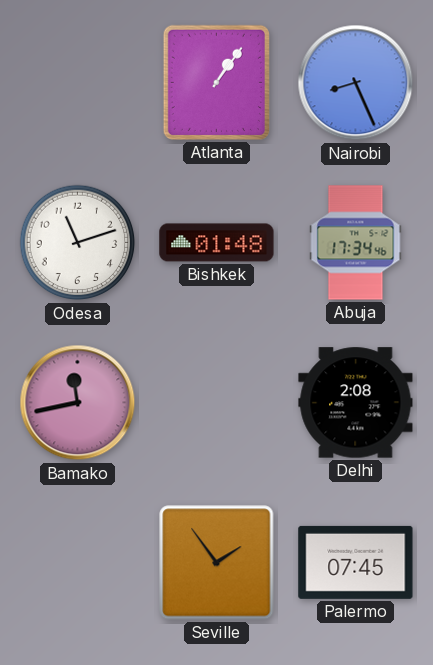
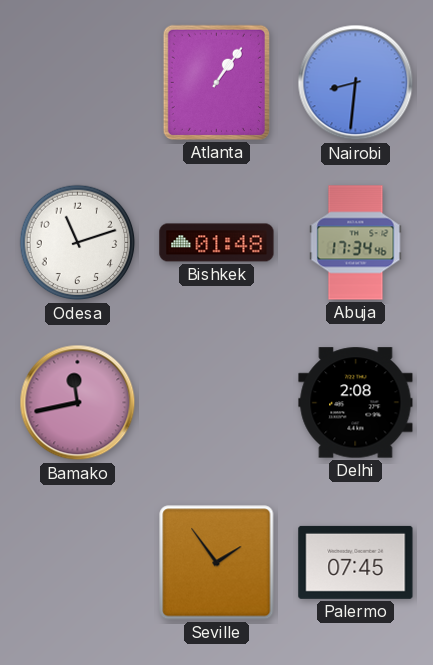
Nairobi: 8:26 -> 8:31 (356, 83)
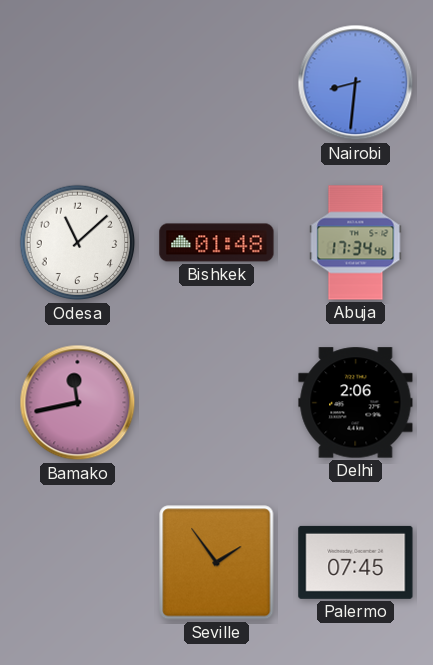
Atlanta: 1:06 -> none (216, 82)
Odesa: 11:12 -> 11:08 (78, 243)
Delhi: 2:08 -> 2:06 (356, 403)
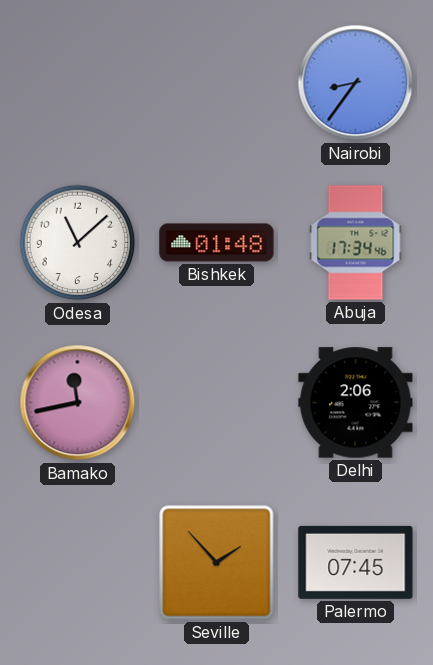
Nairobi: 8:31 -> 8:36 (356, 83)
Seville: 1:54 -> 1:53 (217, 563)
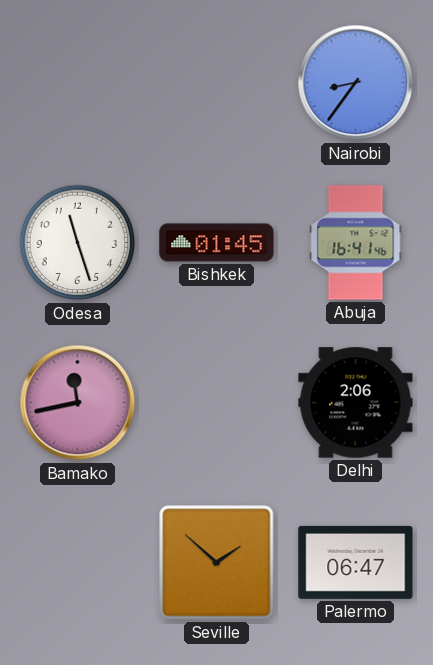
Odesa: 11:08 -> 11:27 (78, 243)
Bishkek: 01:48 -> 01:45 (217, 243)
Abuja: 17:34 -> 16:41 (356, 243)
Seville: 1:53 -> 1:52 (217, 563)
Palermo: 07:45 -> 06:47 (356, 562)
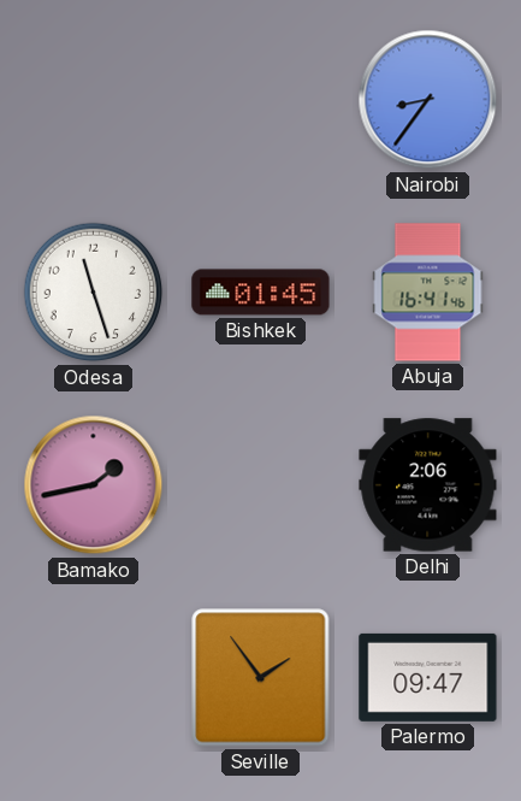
Bamako: 11:43 -> 1:43 (94, 485)
Seville: 1:52 -> 1:54 (261, 678)
Palermo: 06:47 -> 09:47 (428, 677)
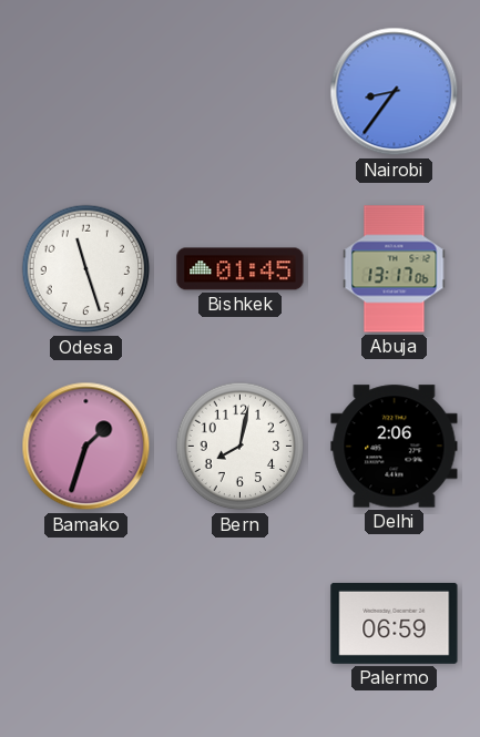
Abuja: 16:41 -> 13:17 (395, 269)
Bamako: 1:43 -> 1:33 (86, 447)
Bern: none -> 8:02 (241, 447)
Seville: 1:54 -> none (261, 678)
Palermo: 09:47 -> 06:59 (395, 623)
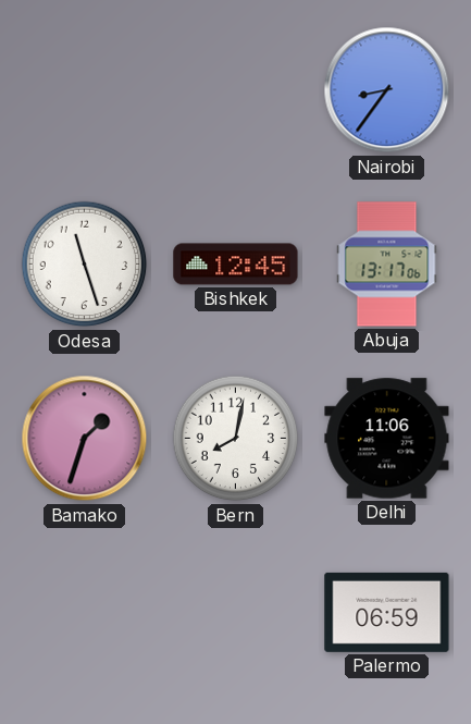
Bishkek: 01:45 -> 12:45 (236, 265)
Delhi: 2:06 -> 11:06 (387, 439)
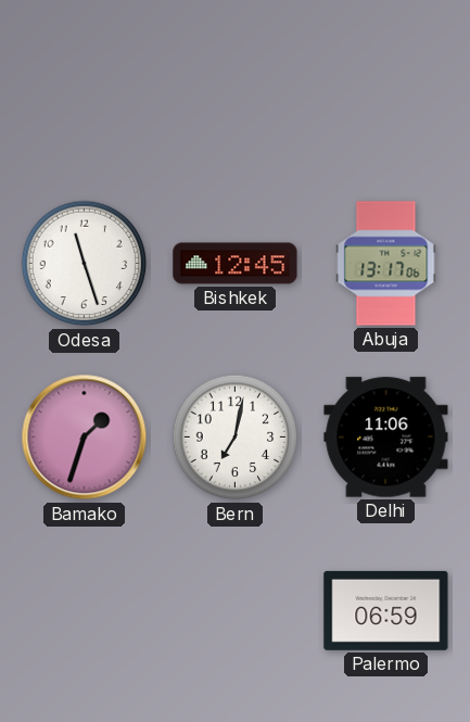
Nairobi: 8:36 -> none (387, 90)
Bern: 8:02 -> 7:02 (236, 438)
